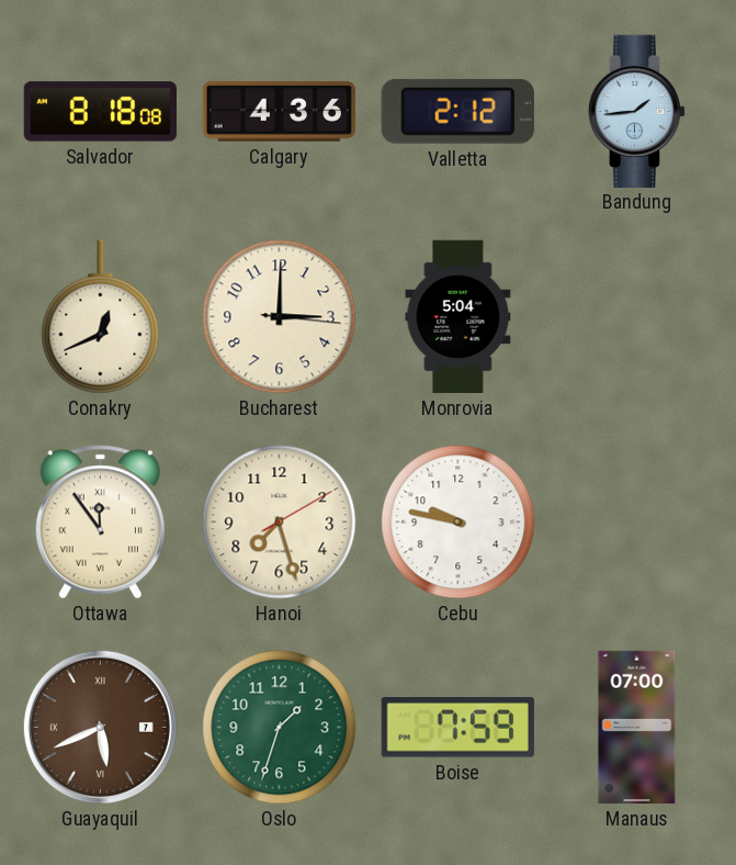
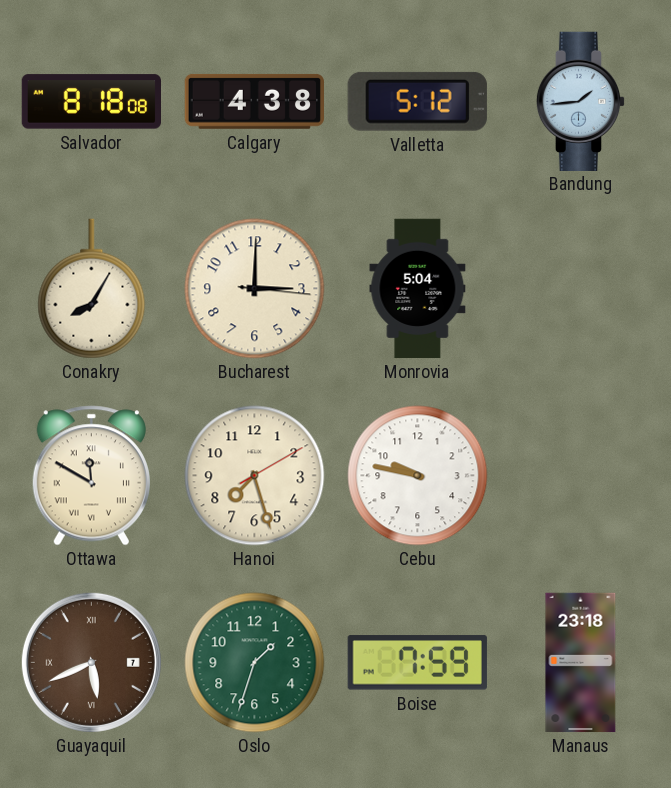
Calgary: 4:36 -> 4:38 (254, 101)
Valletta: 2:12 -> 5:12 (417, 101)
Conakry: 12:41 -> 8:05 (92, 289)
Ottawa: 11:54 -> 11:50 (91, 476)
Manaus: 07:00 -> 23:18 (581, 663)
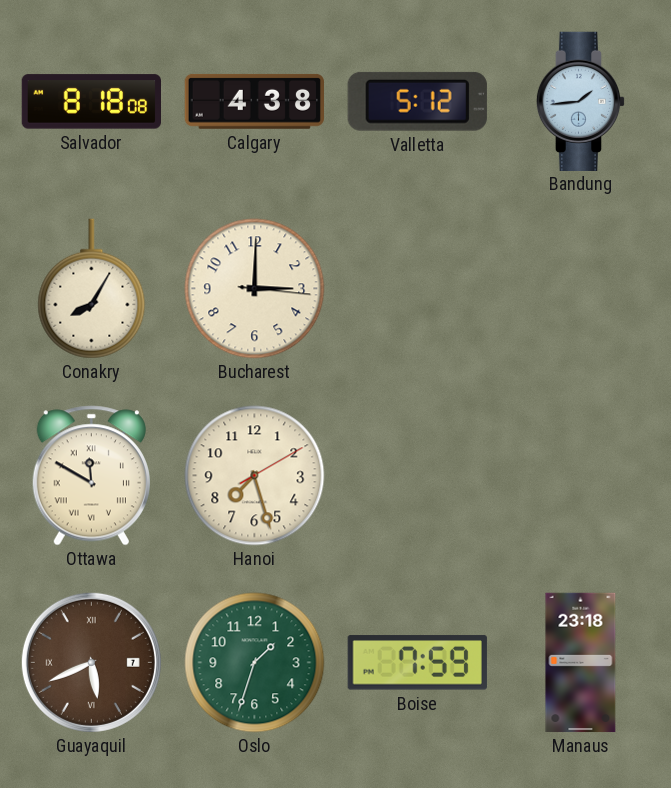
Monrovia: 5:04 -> none (418, 289)
Cebu: 9:47 -> none (418, 476)
